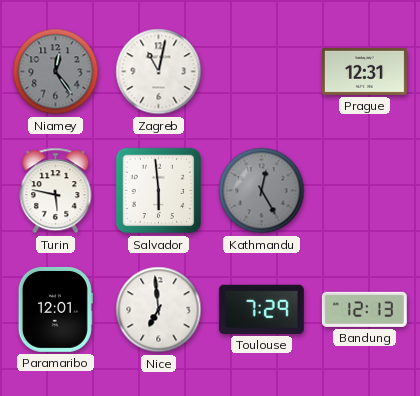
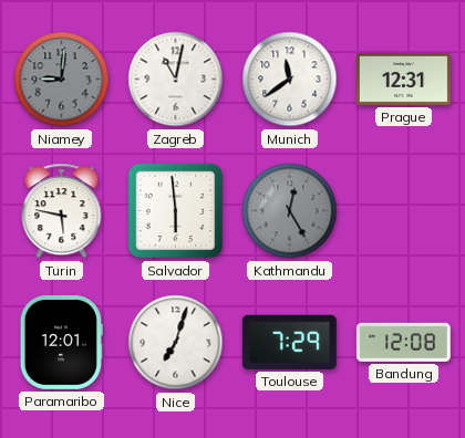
Niamey: 12:24 -> 9:01 (62, 80)
Munich: none -> 11:39 (290, 80)
Nice: 6:59 -> 7:03 (176, 343)
Bandung: 12:13 -> 12:08 (403, 342)
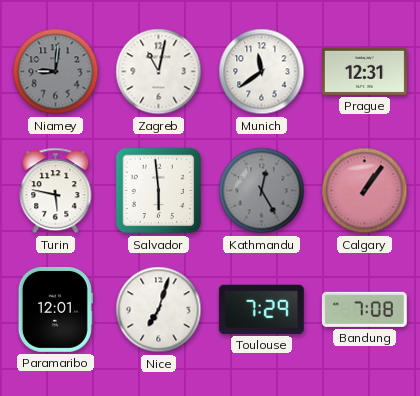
Calgary: none -> 1:06 (365, 191)
Bandung: 12:08 -> 7:08 (364, 309)
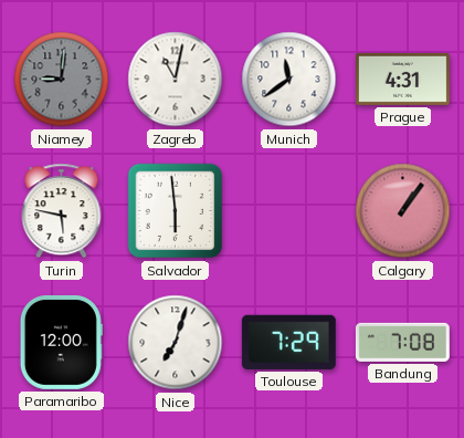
Prague: 12:31 -> 4:31 (402, 79)
Kathmandu: 12:25 -> none (262, 191)
Paramaribo: 12:01 -> 12:00 (61, 342)
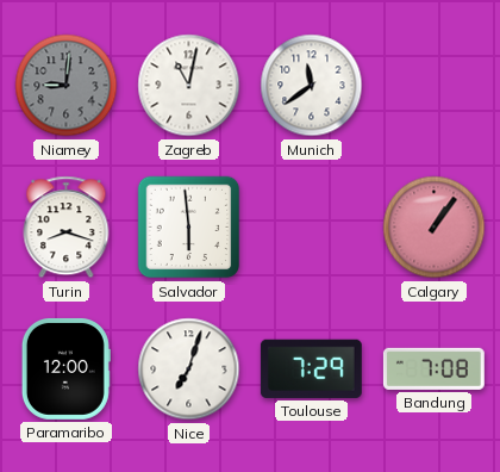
Prague: 4:31 -> none (402, 79)
Turin: 5:47 -> 8:18 (67, 228)
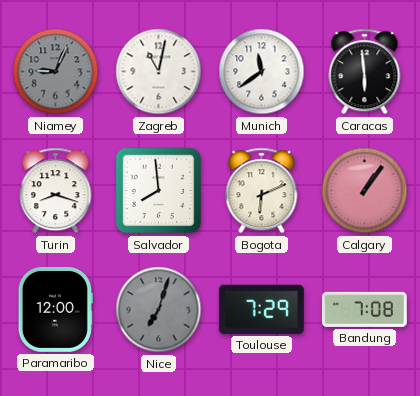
Niamey: 9:01 -> 9:04 (56, 72)
Caracas: none -> 5:59 (365, 72)
Salvador: 5:59 -> 7:59 (159, 191)
Bogota: none -> 6:11 (262, 191)
Nice dial: white -> grey (159, 310)
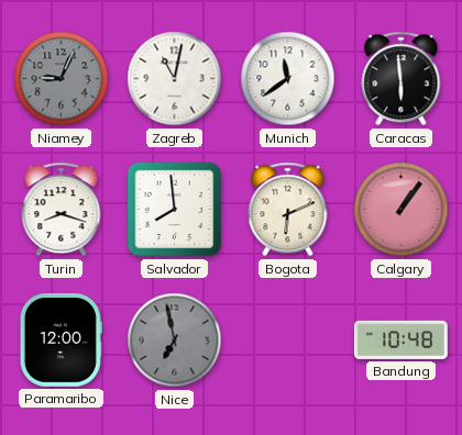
Nice: 7:03 -> 6:58 (175, 341)
Toulouse: 7:29 -> none (261, 309)
Bandung: 7:08 -> 10:48 (400, 339)
